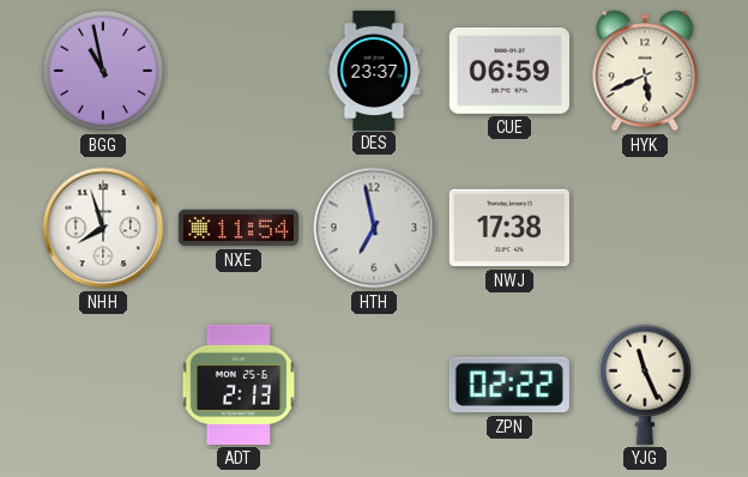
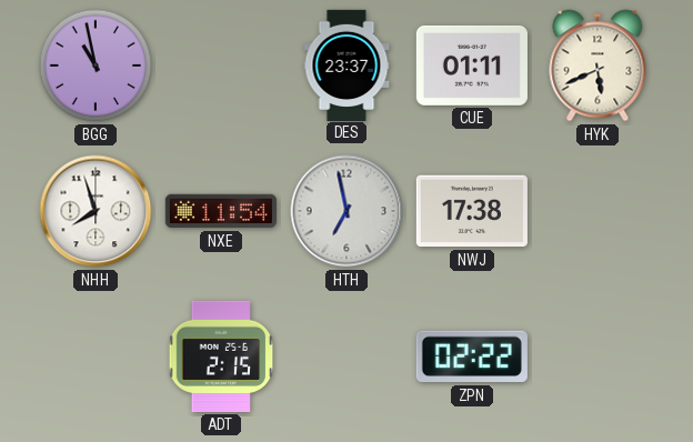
CUE: 06:59 -> 01:11 (472, 66)
ADT: 2:13 -> 2:15 (221, 356)
YJG: 11:26 -> none (645, 385)
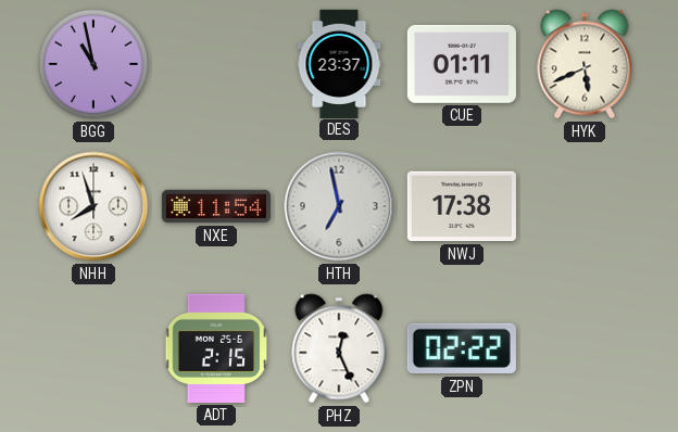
PHZ: none -> 12:26 (339, 348)
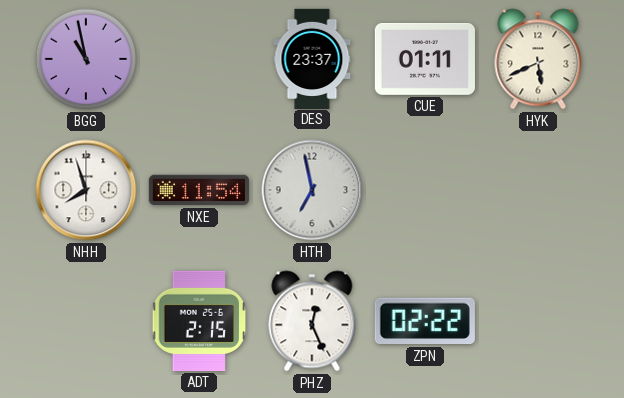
NWJ: 17:38 -> none (462, 206)
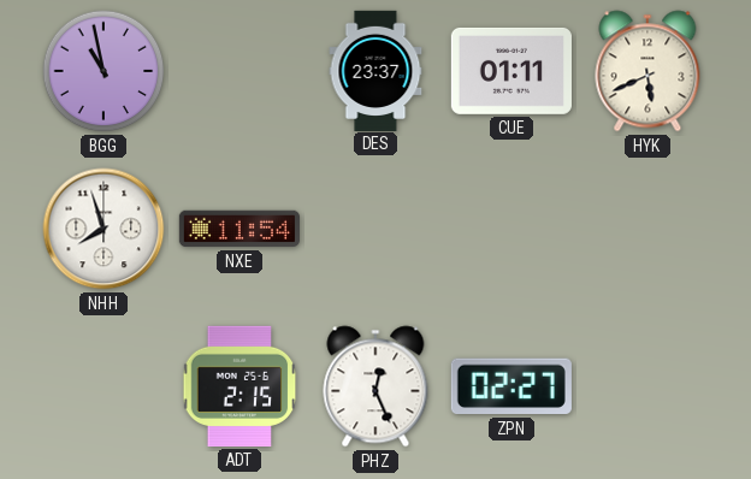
HTH: 6:58 -> none (312, 190)
ZPN: 02:22 -> 02:27 (511, 386)
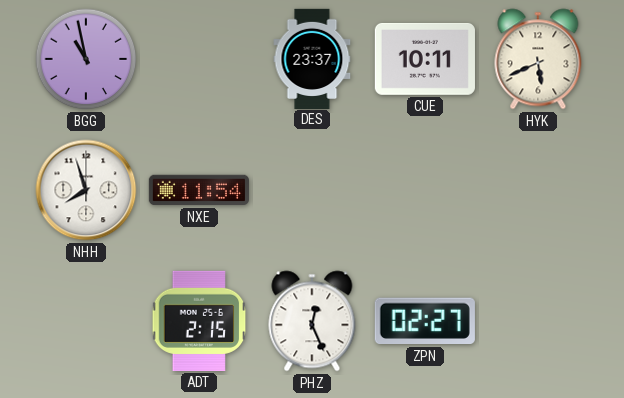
CUE: 01:11 -> 10:11 (425, 59)
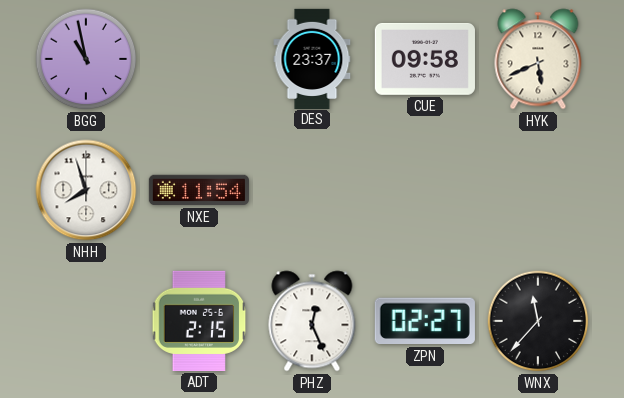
CUE: 10:11 -> 09:58 (425, 59)
WNX: none -> 11:37 (538, 321)
